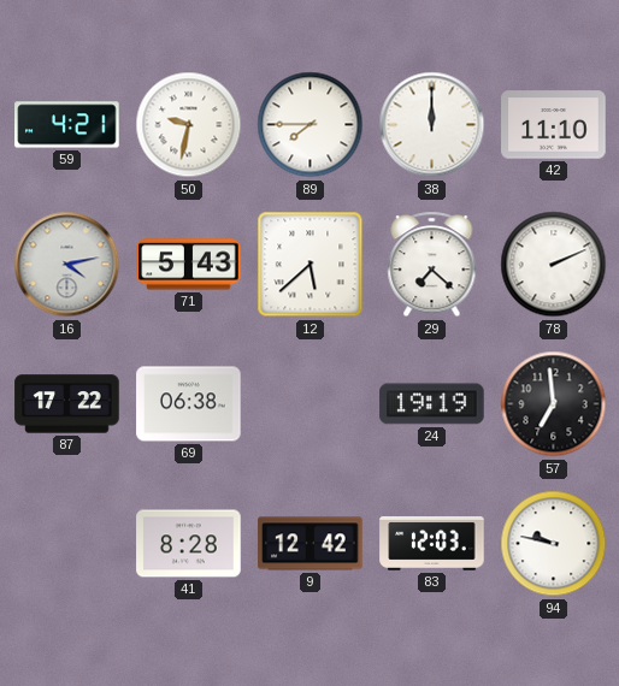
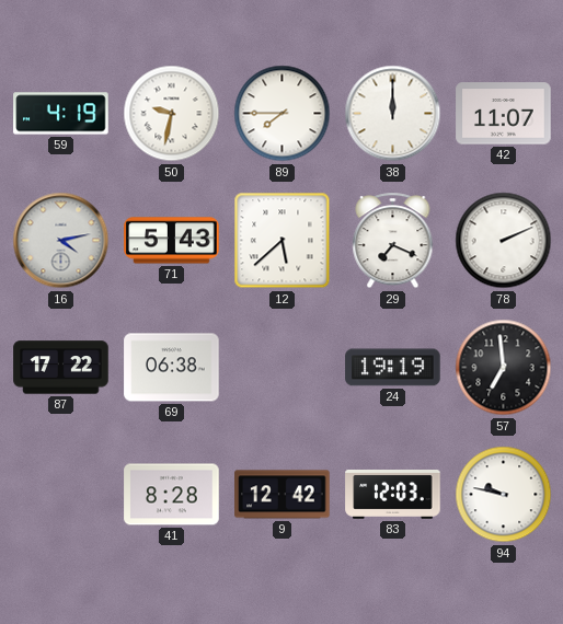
59: 4:21 -> 4:19 (61, 114)
42: 11:10 -> 11:07 (504, 114)
29: 7:22 -> 7:19 (393, 241)
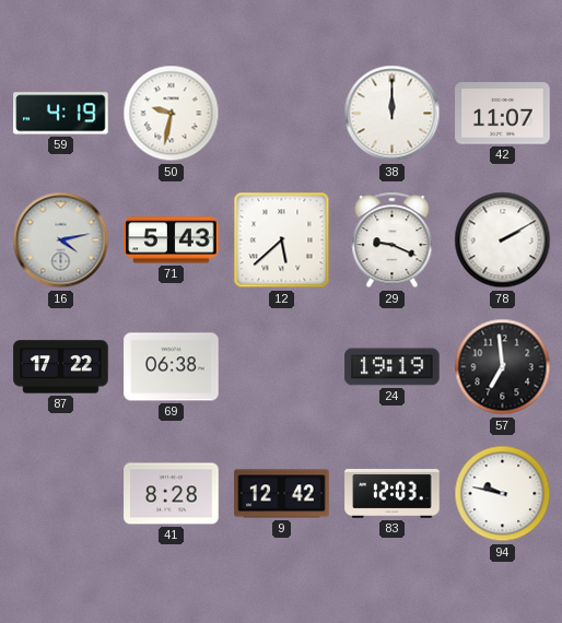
89: 7:45 -> none (283, 114)
29: 7:19 -> 9:19 (393, 240)
78: 2:11 -> 2:10 (503, 240)
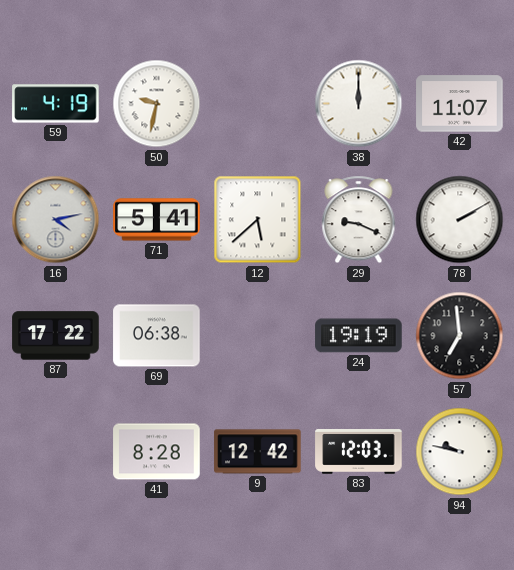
71: 5:43 -> 5:41 (157, 220)
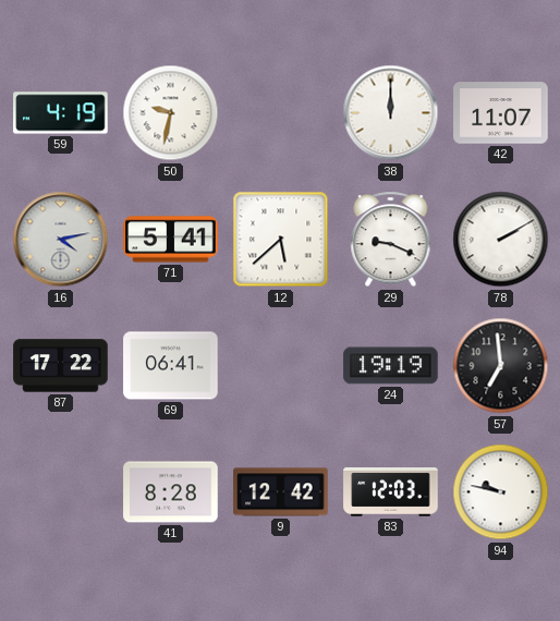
69: 06:38 -> 06:41 (171, 366)
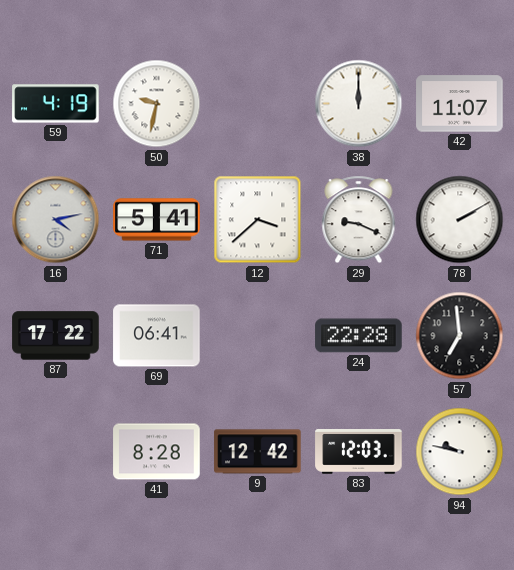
12: 5:38 -> 3:38 (258, 220)
24: 19:19 -> 22:28 (359, 336)
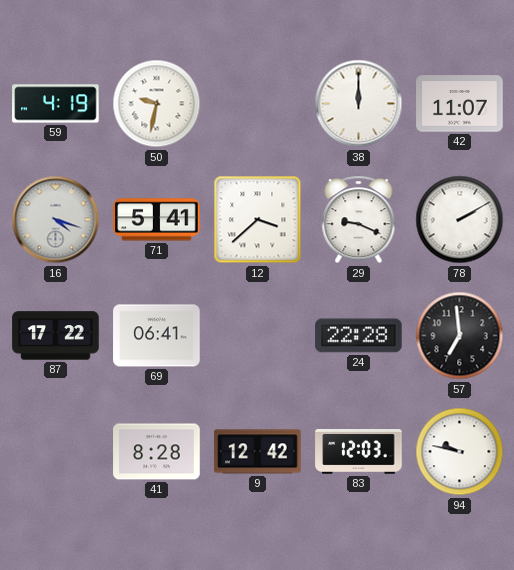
16: 4:13 -> 4:18 (56, 220)
